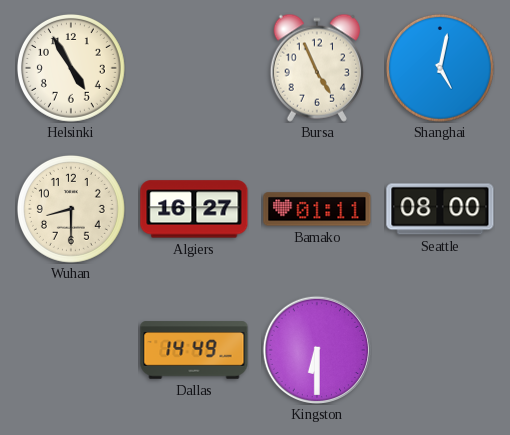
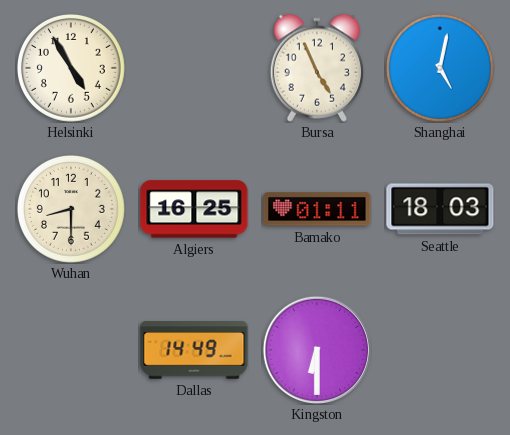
Algiers: 16:27 -> 16:25 (194, 209)
Seattle: 08:00 -> 18:03 (440, 209)
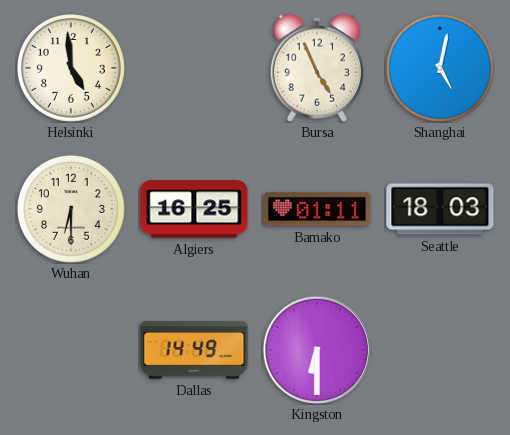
Helsinki: 4:55 -> 4:59 (71, 68)
Wuhan: 8:30 -> 6:30 (71, 209)
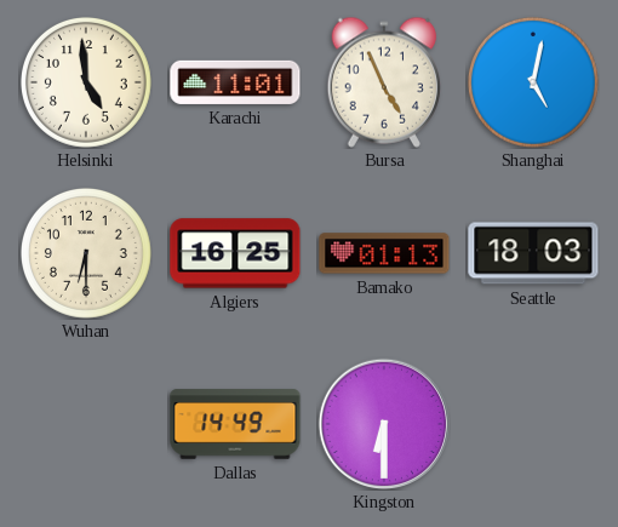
Karachi: none -> 11:01 (235, 82)
Bamako: 01:11 -> 01:13 (384, 253)
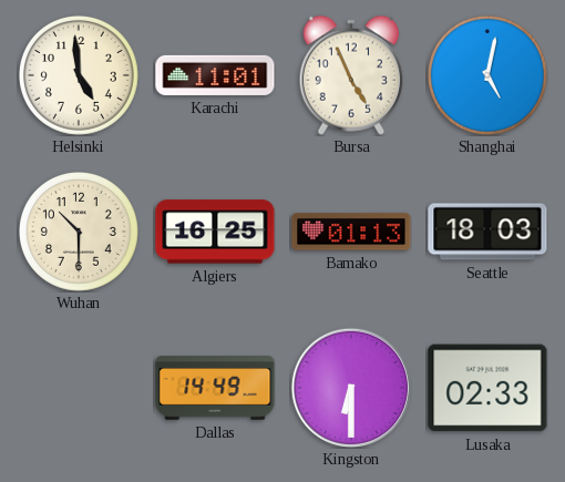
Wuhan: 6:30 -> 10:30 (79, 232)
Lusaka: none -> 02:33 (487, 388)
